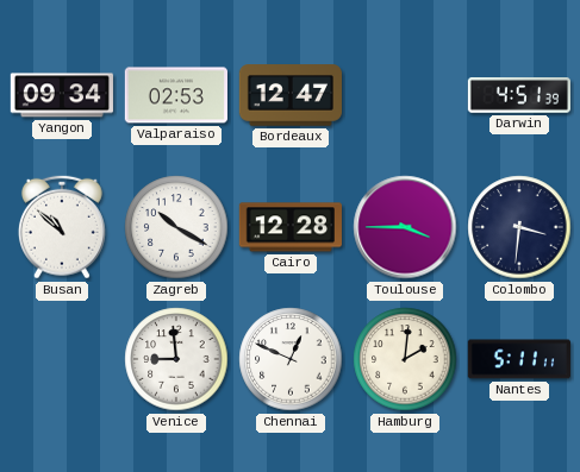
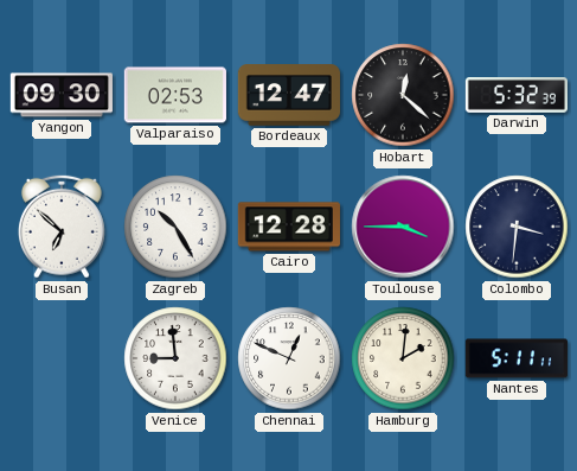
Yangon: 09:34 -> 09:30 (62, 95)
Hobart: none -> 12:22 (403, 95)
Darwin: 4:51 -> 5:32 (517, 95)
Busan: 10:52 -> 6:52 (62, 227)
Zagreb: 10:20 -> 10:25 (175, 227)
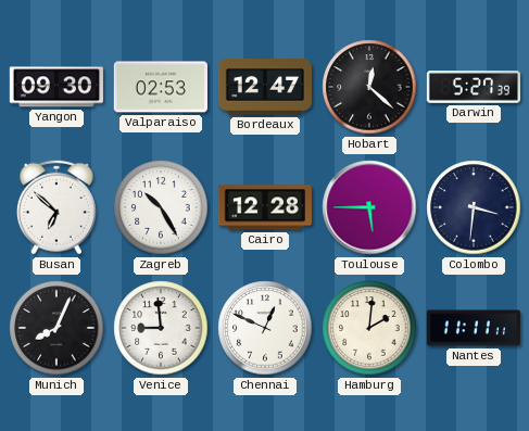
Darwin: 5:32 -> 5:27 (474, 87)
Toulouse: 3:45 -> 5:45 (369, 207)
Munich: none -> 8:04 (56, 328)
Nantes: 5:11 -> 11:11 (473, 328)
